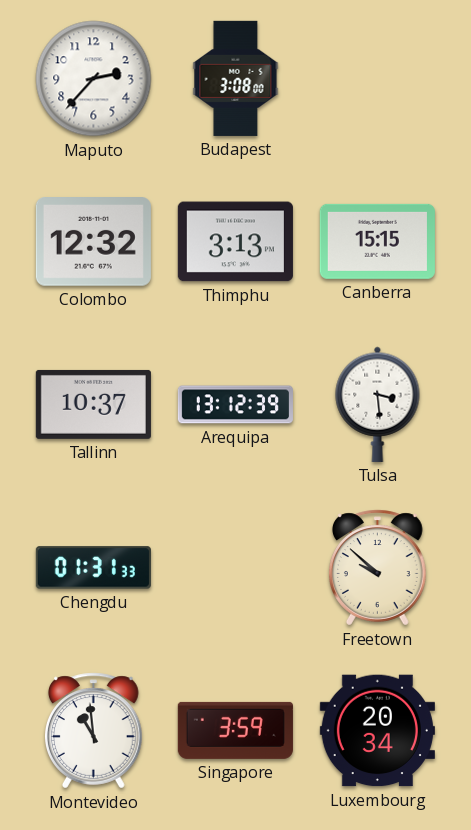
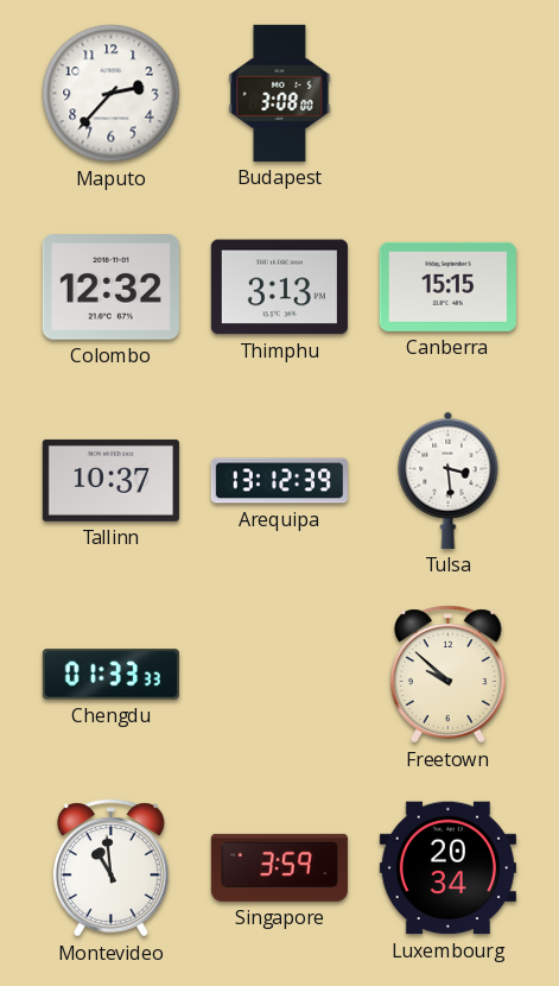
Chengdu: 01:31 -> 01:33 (110, 675)
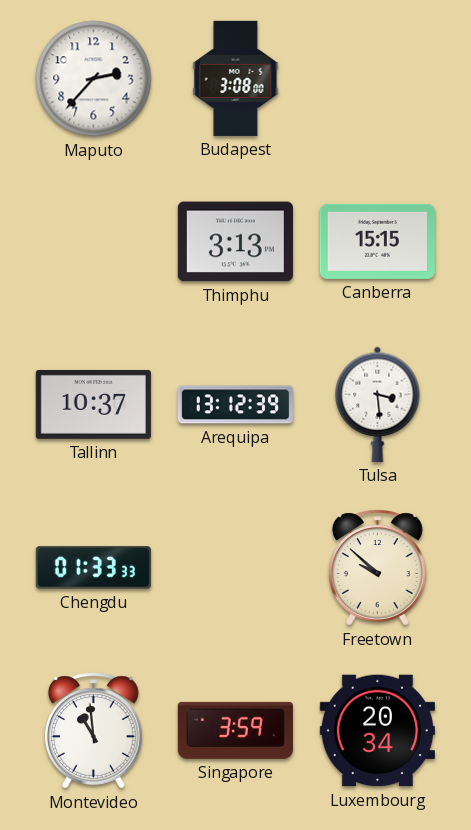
Colombo: 12:32 -> none (110, 287)
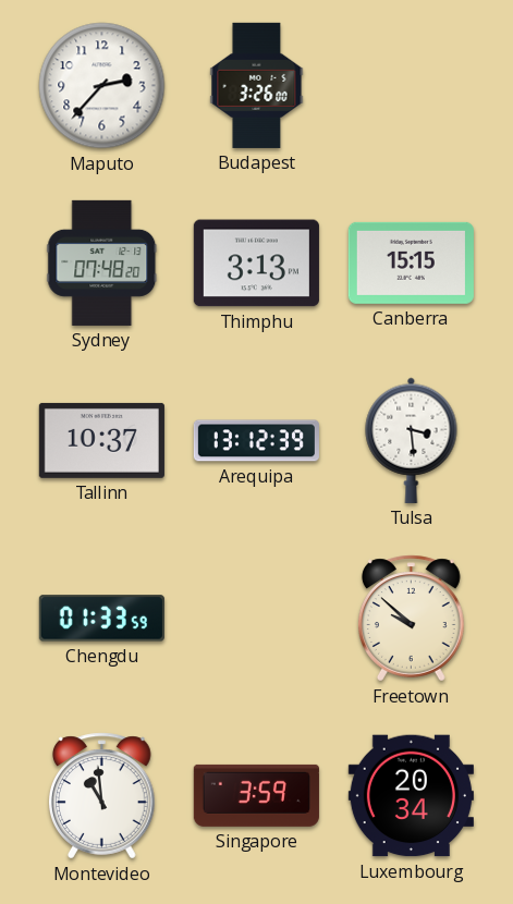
Budapest: 3:08 -> 3:26 (257, 85)
Sydney: none -> 07:48 (102, 262)
Chengdu: 01:33:33 -> 01:33:59 (101, 619)
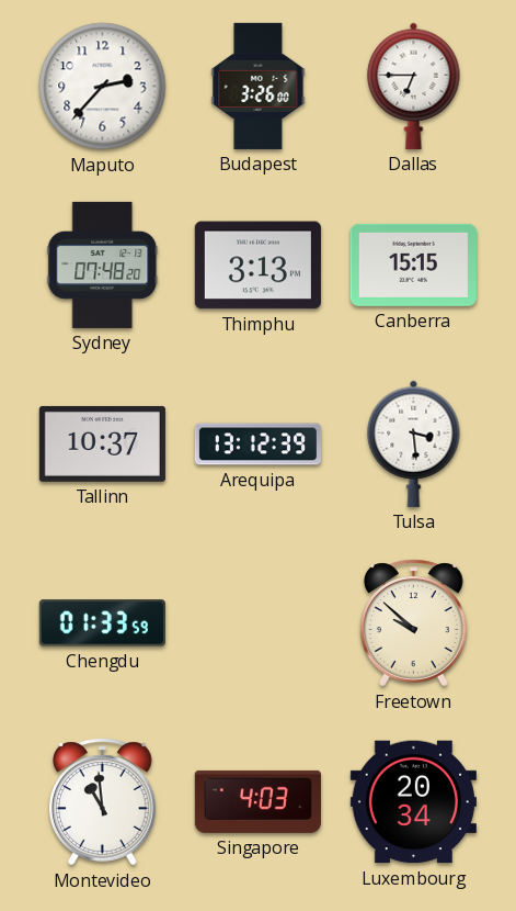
Dallas: none -> 6:45 (414, 86)
Singapore: 3:59 -> 4:03 (257, 801)
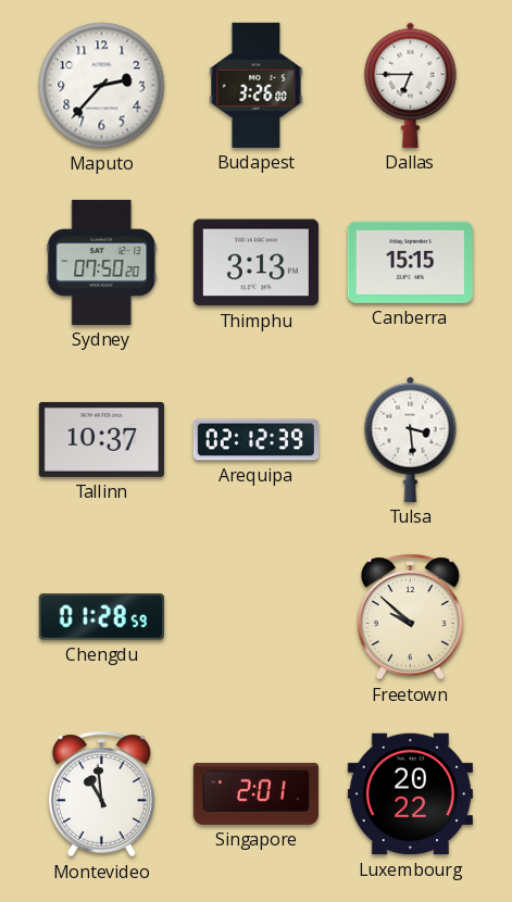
Sydney: 07:48 -> 07:50 (102, 262)
Arequipa: 13:12 -> 02:12 (255, 440)
Chengdu: 01:33 -> 01:28 (101, 617)
Singapore: 4:03 -> 2:01 (255, 793)
Luxembourg: 20:34 -> 20:22 (410, 794)
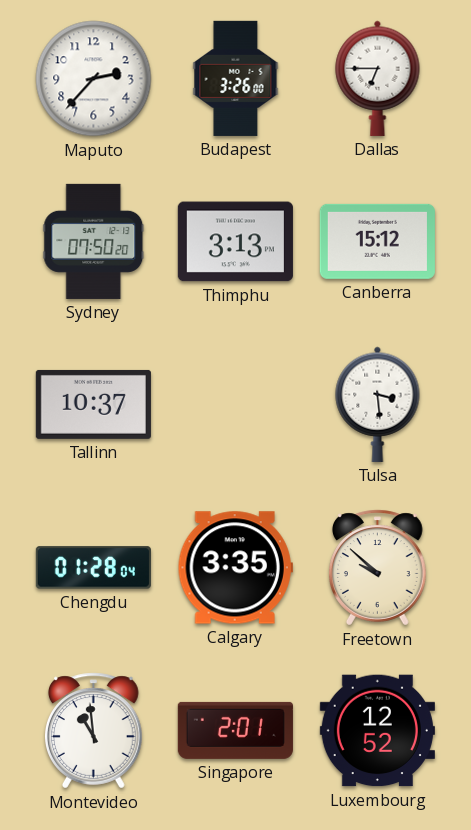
Canberra: 15:15 -> 15:12 (377, 241)
Arequipa: 02:12 -> none (255, 440)
Chengdu: 01:28:59 -> 01:28:04 (93, 568)
Calgary: none -> 3:35 (235, 568)
Luxembourg: 20:22 -> 12:52 (377, 731)
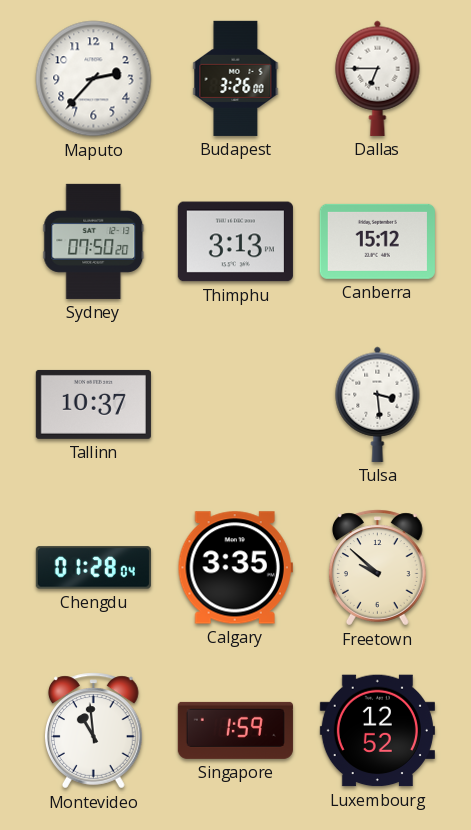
Singapore: 2:01 -> 1:59 (235, 730)
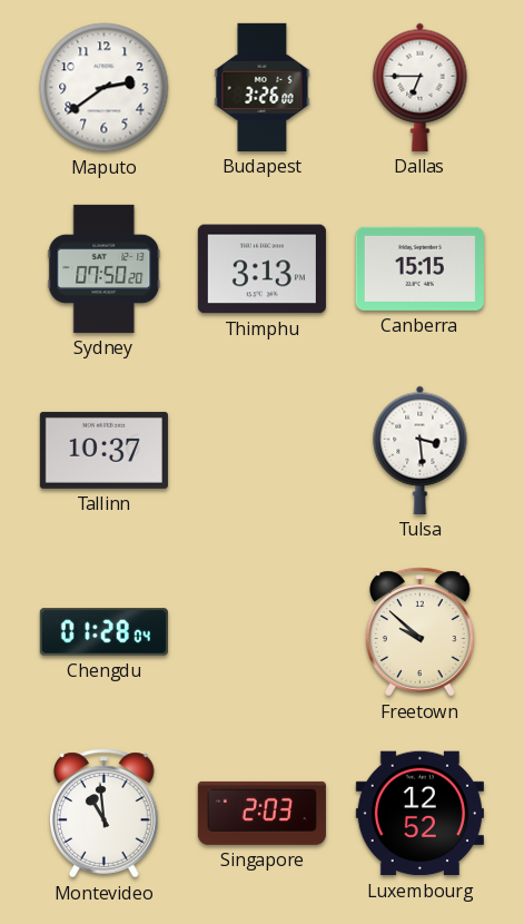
Maputo: 2:37 -> 2:39 (105, 88)
Canberra: 15:12 -> 15:15 (419, 268)
Calgary: 3:35 -> none (235, 568)
Singapore: 1:59 -> 2:03 (261, 813)
